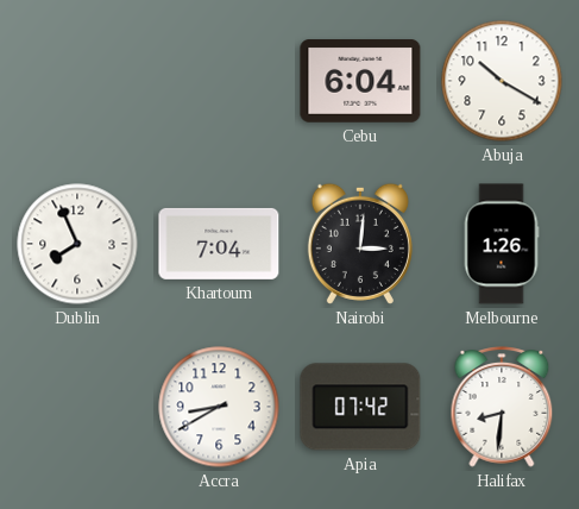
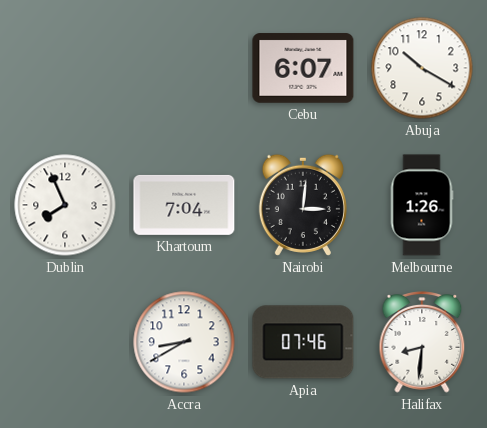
Cebu: 6:04 -> 6:07 (303, 68)
Apia: 07:42 -> 07:46 (303, 342)
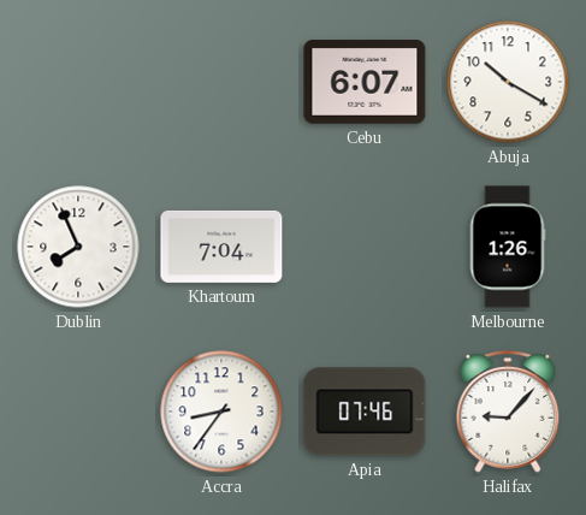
Nairobi: 3:01 -> none (303, 205)
Accra: 8:40 -> 8:36 (221, 412)
Halifax: 8:31 -> 9:07 (508, 412)
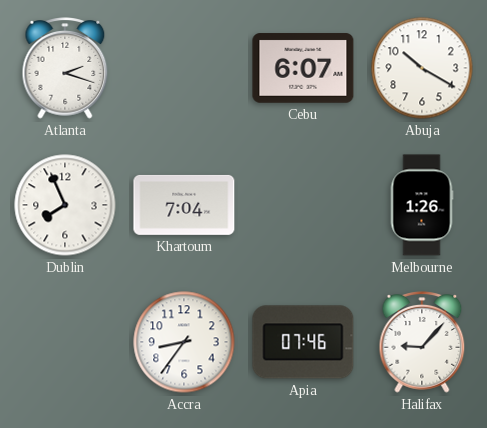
Atlanta: none -> 2:18 (65, 68)
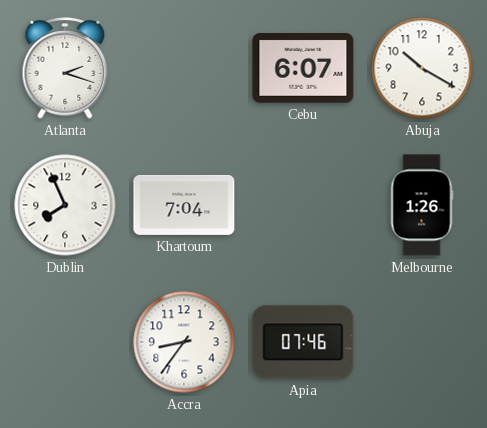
Halifax: 9:07 -> none (422, 342)
